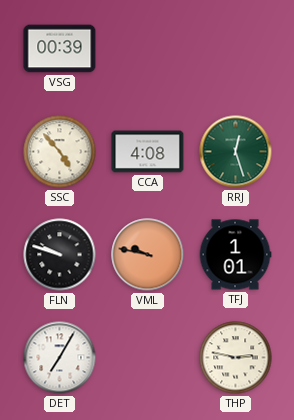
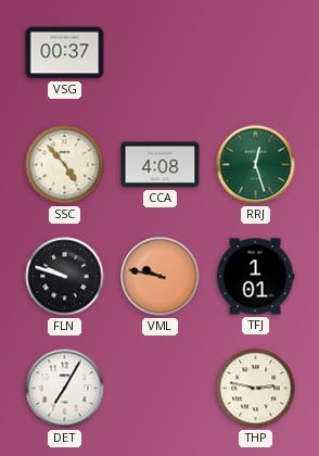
VSG: 00:39 -> 00:37 (65, 53)
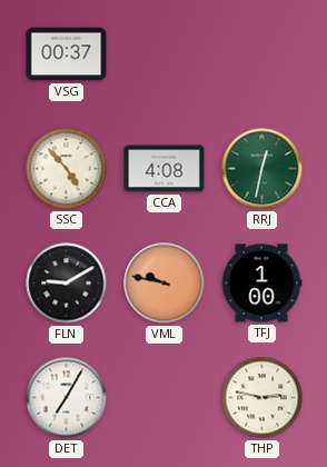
RRJ: 12:27 -> 12:32 (262, 169)
FLN: 9:48 -> 9:10 (67, 284)
TFJ: 1:01 -> 1:00 (261, 284)
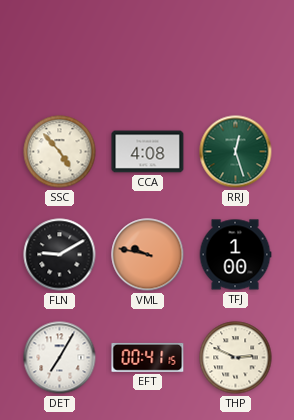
VSG: 00:37 -> none (67, 54)
RRJ: 12:32 -> 12:27 (236, 152)
EFT: none -> 00:41 (148, 357)
THP: 2:47 -> 2:49 (236, 358)
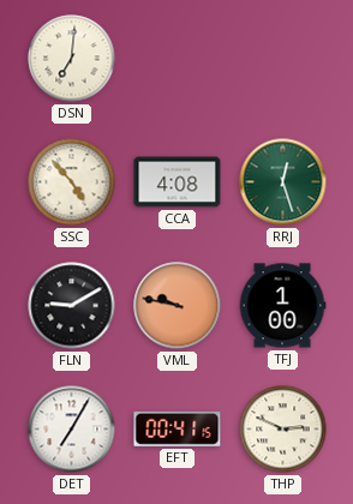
DSN: none -> 7:01 (72, 59)
